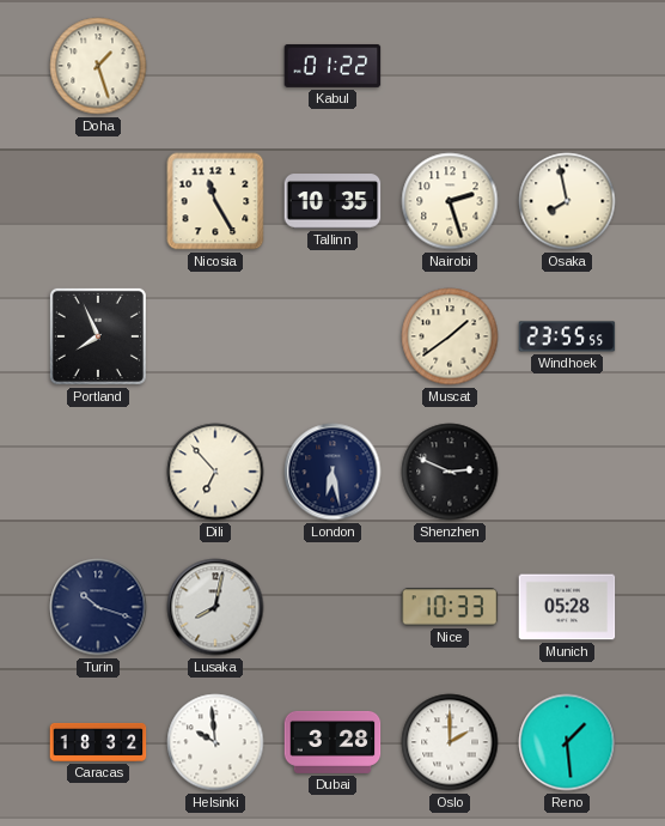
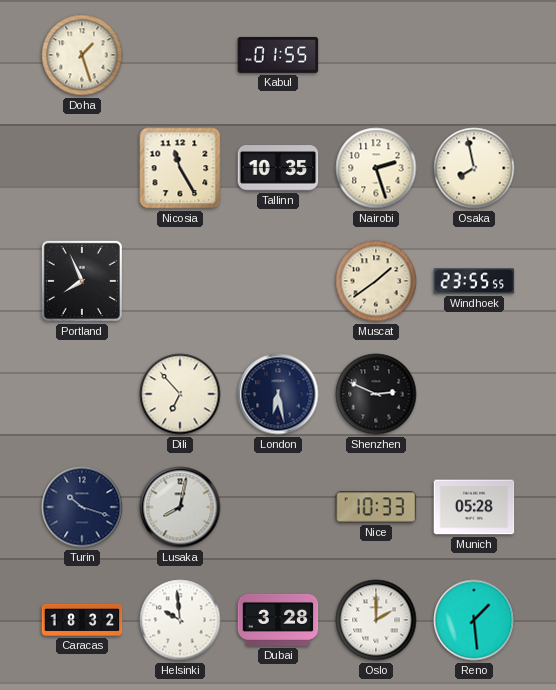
Kabul: 01:22 -> 01:55 (278, 55)
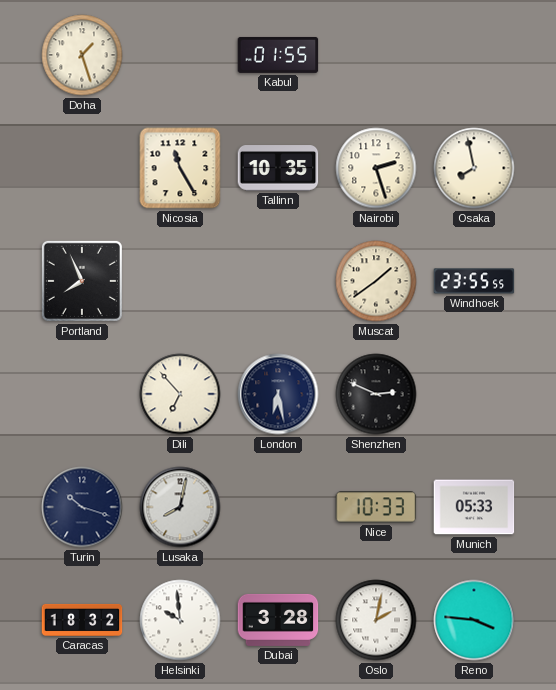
Munich: 05:28 -> 05:33 (474, 507)
Oslo: 2:00 -> 2:02 (376, 620)
Reno: 1:29 -> 3:46 (474, 620)
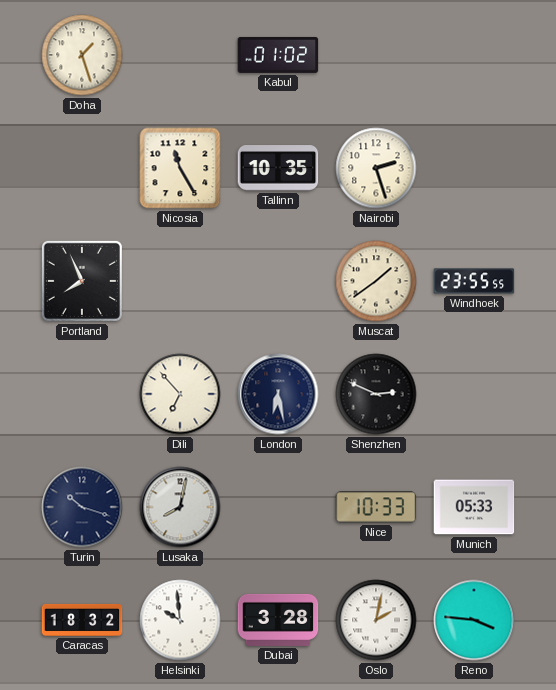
Kabul: 01:55 -> 01:02 (278, 55)
Osaka: 7:58 -> none (474, 168)
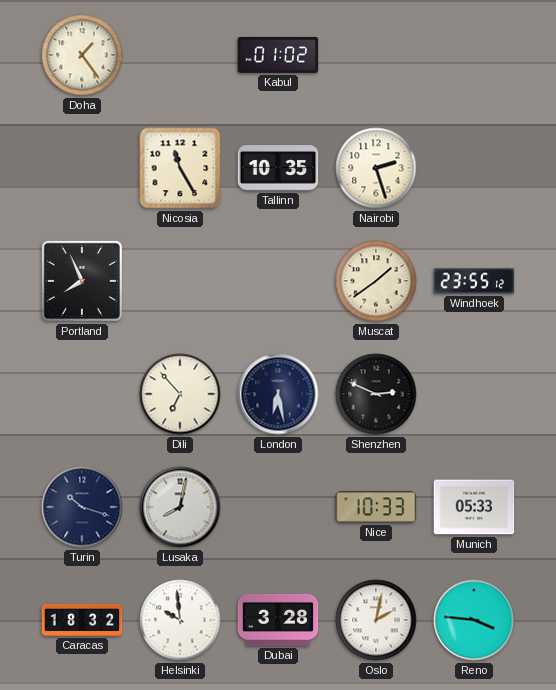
Doha: 1:27 -> 1:24 (82, 55)
Windhoek: 23:55:55 -> 23:55:12 (474, 281)
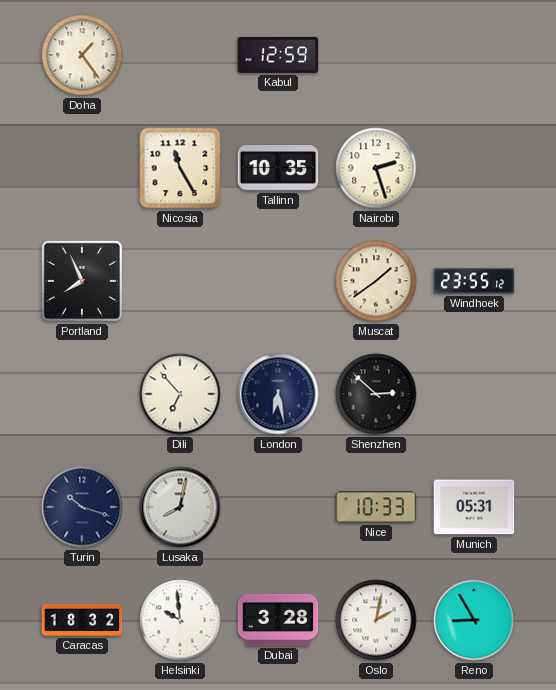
Kabul: 01:02 -> 12:59 (278, 55)
Shenzhen: 2:49 -> 2:52 (376, 394)
Munich: 05:33 -> 05:31 (474, 507)
Reno: 3:46 -> 8:55 (474, 620)
